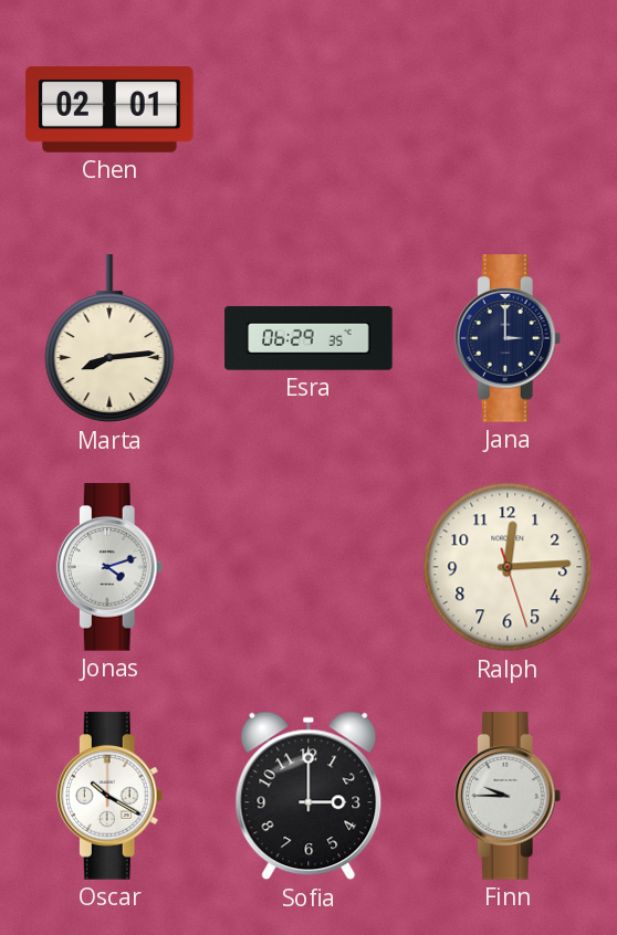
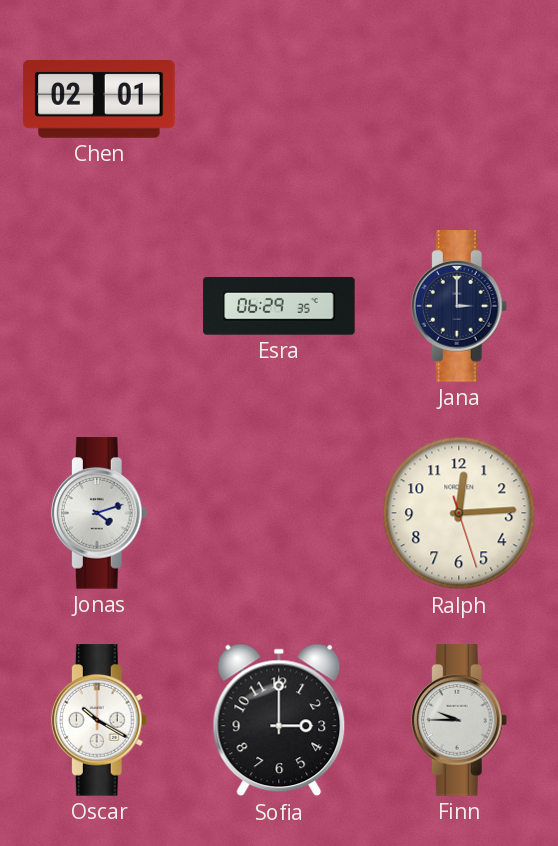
Marta: 8:14 -> none (109, 339)
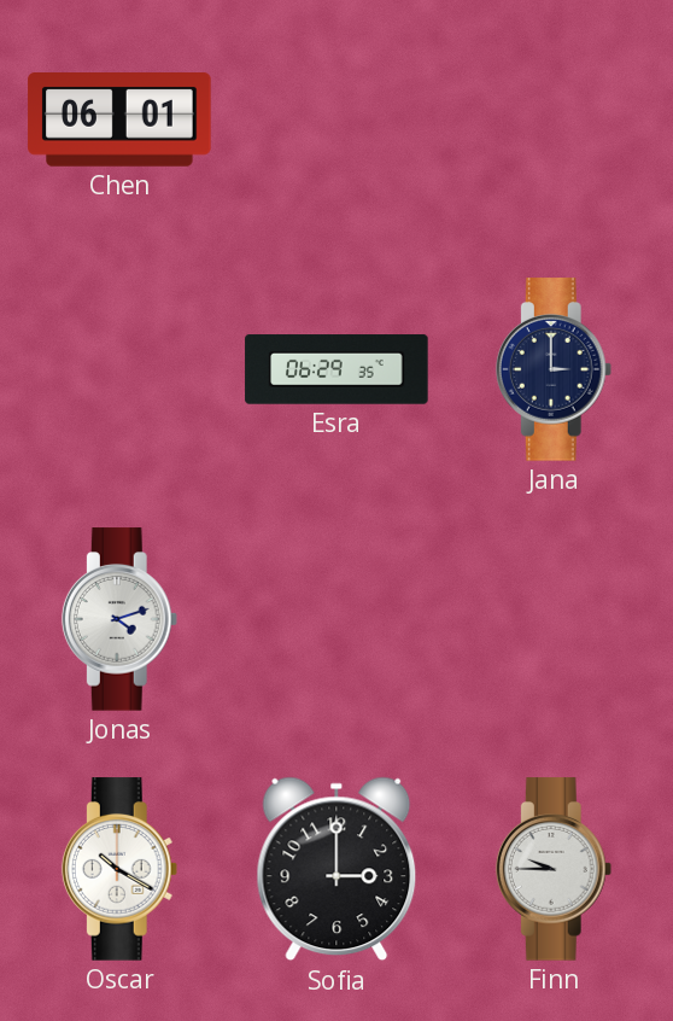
Chen: 02:01 -> 06:01 (119, 121)
Ralph: 12:14 -> none (459, 513)
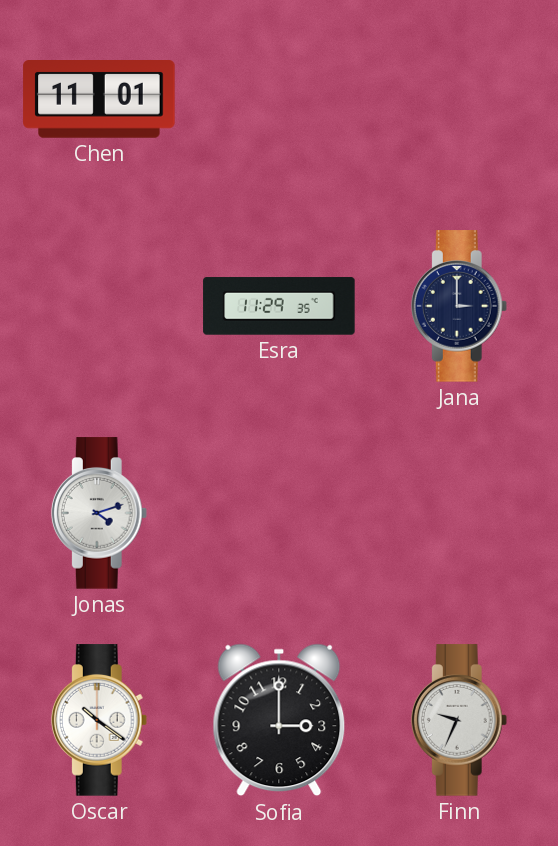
Chen: 06:01 -> 11:01 (99, 100)
Esra: 06:29 -> 11:29 (279, 306)
Oscar: 10:20 -> 10:21 (99, 720)
Finn: 9:45 -> 9:34 (459, 720)
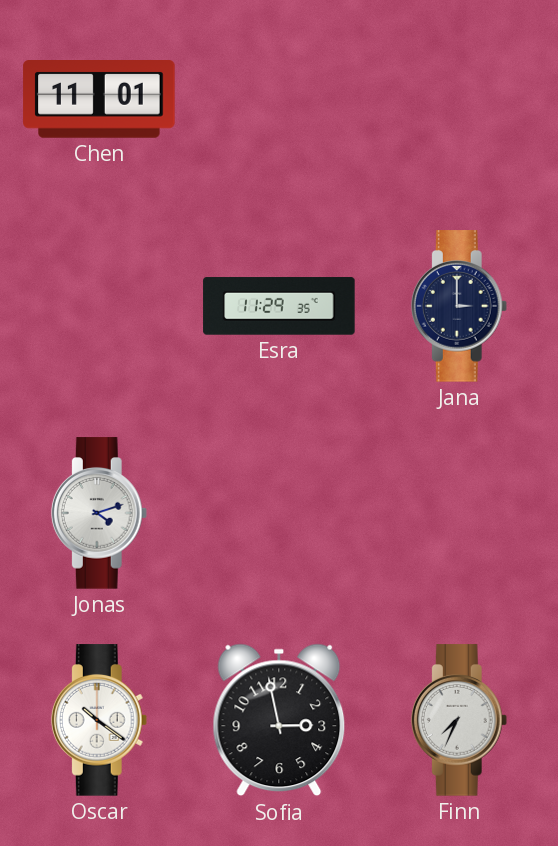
Sofia: 3:00 -> 2:58 (279, 720)
Finn: 9:34 -> 7:34 (459, 720)
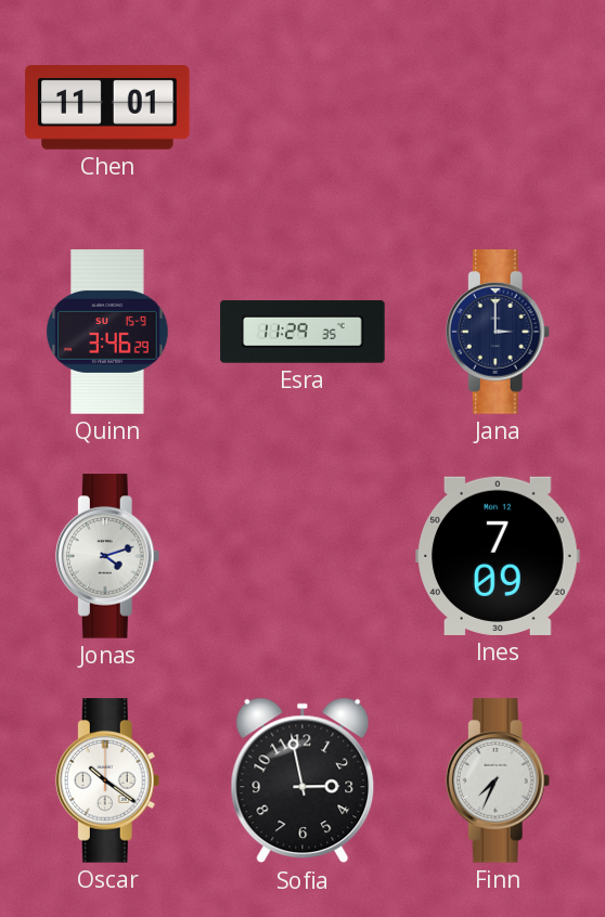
Quinn: none -> 3:46 (107, 332)
Ines: none -> 7:09 (498, 556)
